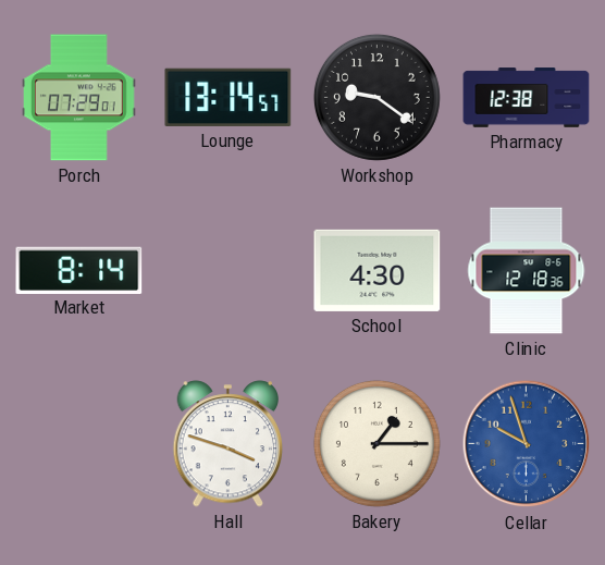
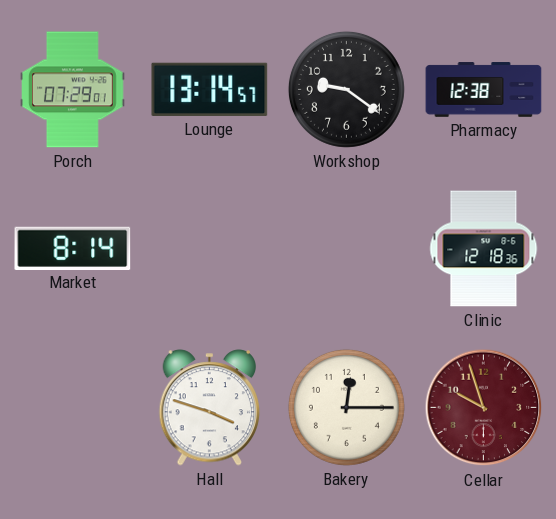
School: 4:30 -> none (378, 270)
Bakery: 1:15 -> 12:15 (346, 407)
Cellar dial: blue -> burgundy (484, 408)
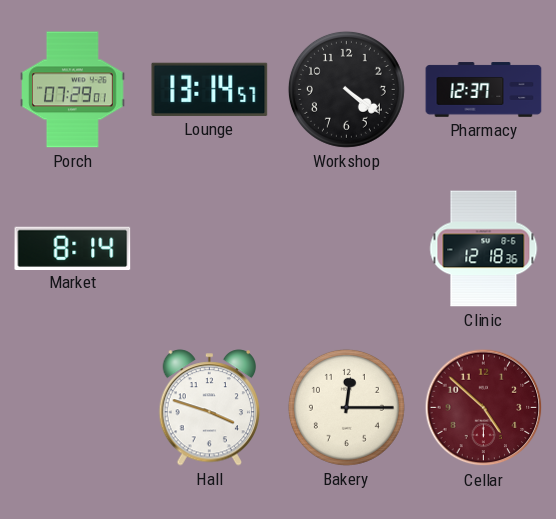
Workshop: 9:21 -> 4:21 (346, 89)
Pharmacy: 12:38 -> 12:37 (484, 90)
Cellar: 9:57 -> 4:52 (484, 408)
